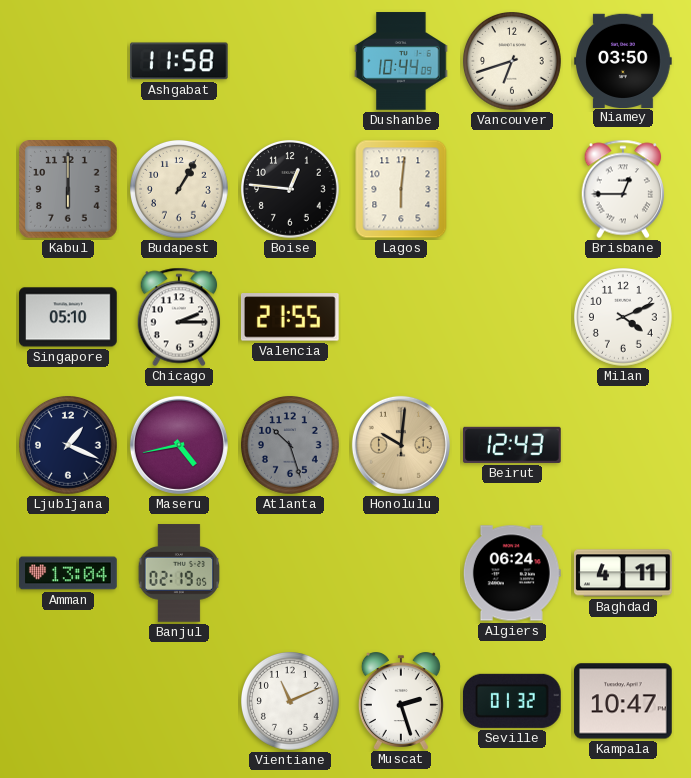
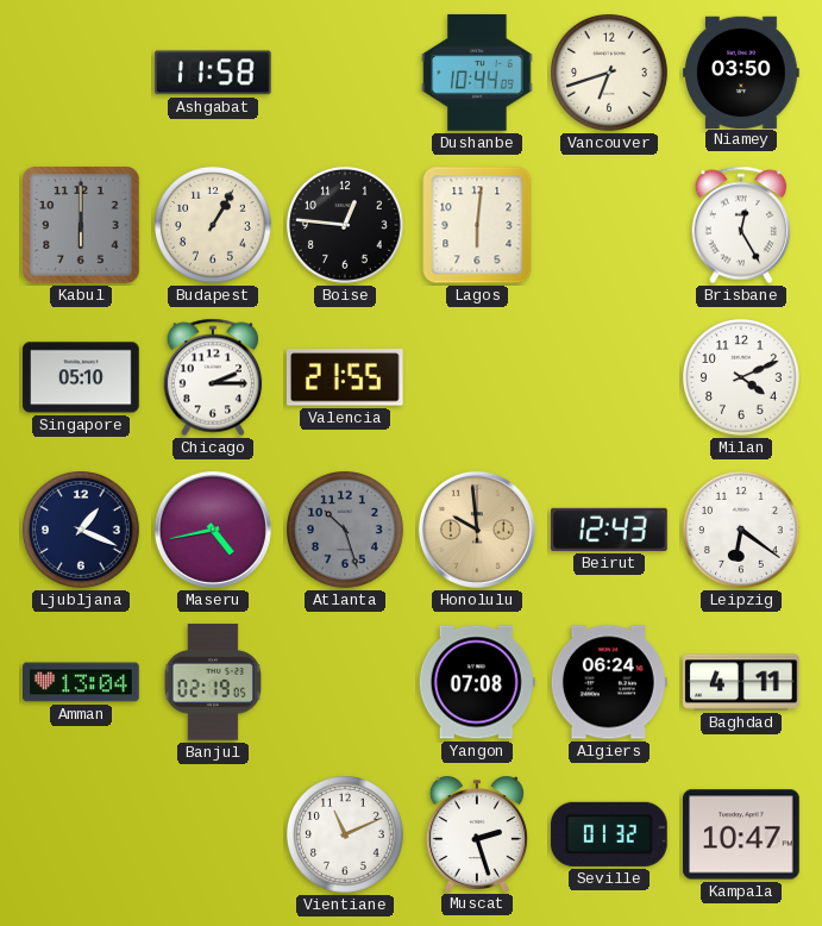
Brisbane: 12:45 -> 12:25 (741, 225)
Honolulu: 10:01 -> 9:59 (477, 530)
Leipzig: none -> 6:21 (742, 531)
Yangon: none -> 07:08 (477, 682)
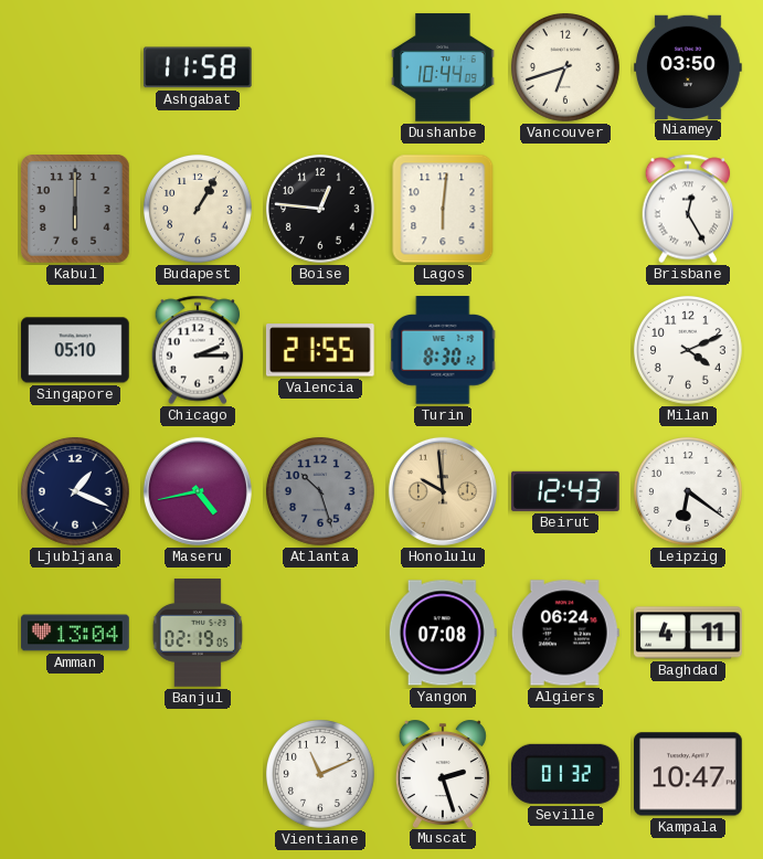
Turin: none -> 8:30 (443, 351)
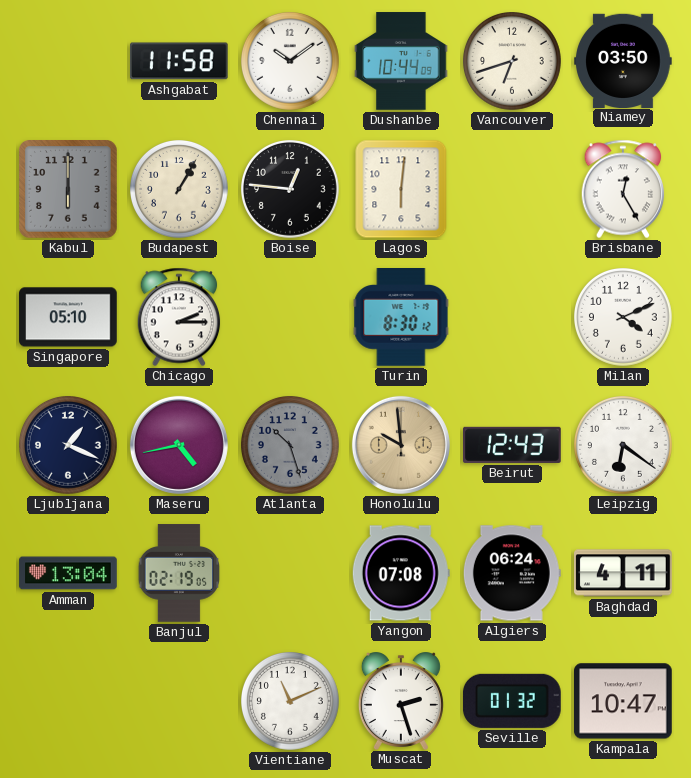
Chennai: none -> 10:09 (291, 62)
Valencia: 21:55 -> none (320, 350)
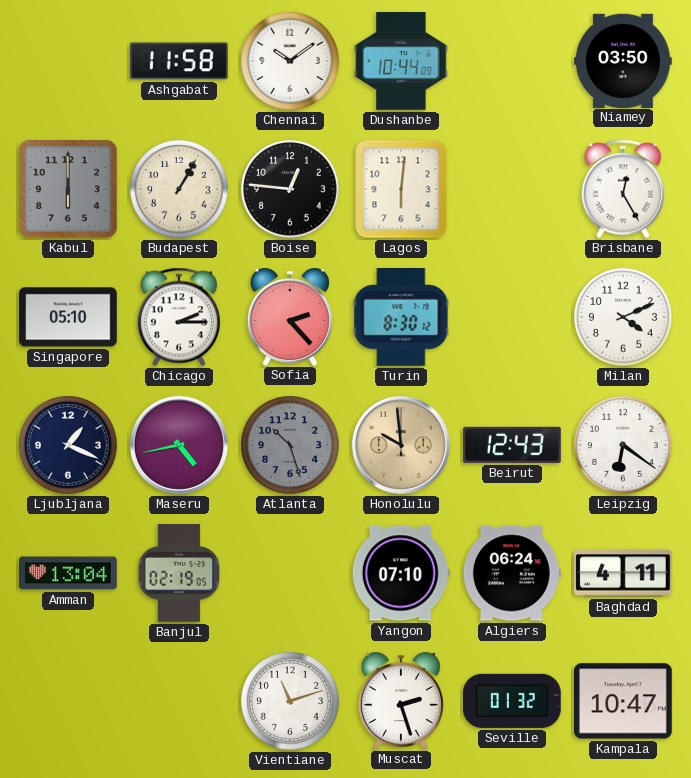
Vancouver: 6:42 -> none (513, 62)
Sofia: none -> 2:23 (290, 317)
Yangon: 07:08 -> 07:10 (401, 573)
Vientiane: 11:11 -> 11:12 (291, 702)
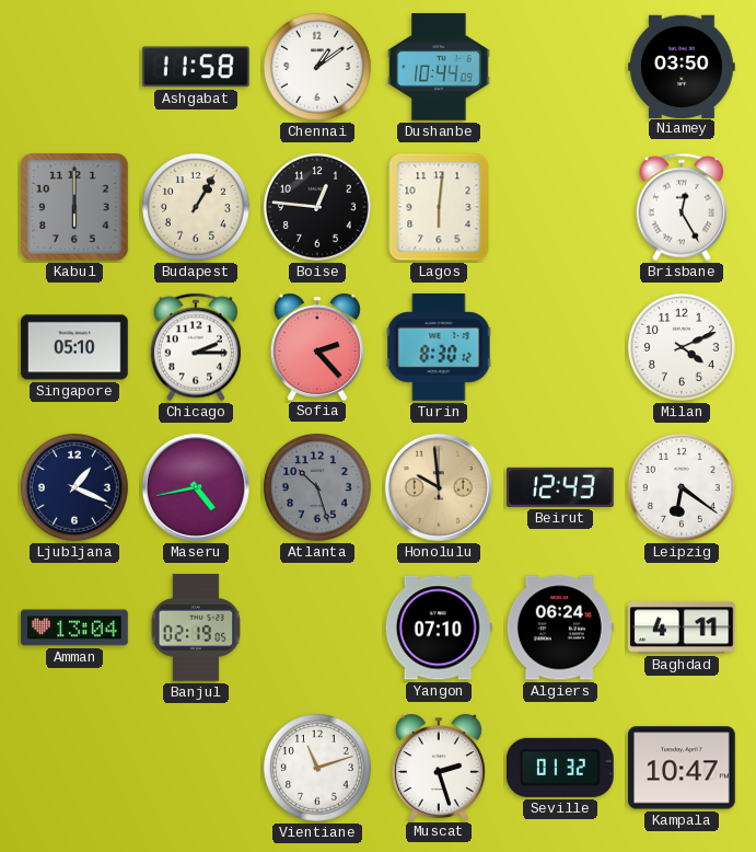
Chennai: 10:09 -> 1:09 (318, 68)
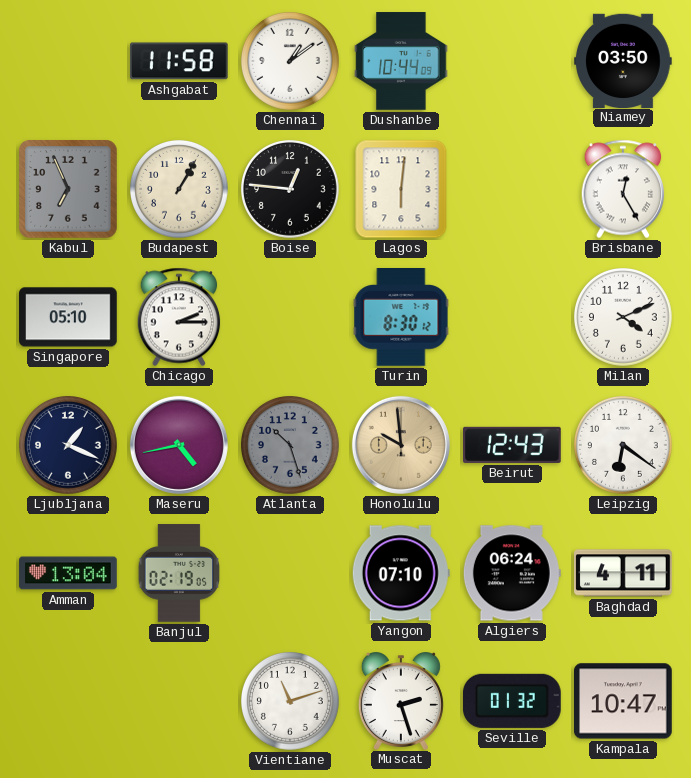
Kabul: 6:00 -> 6:56 (68, 189)
Sofia: 2:23 -> none (317, 347)
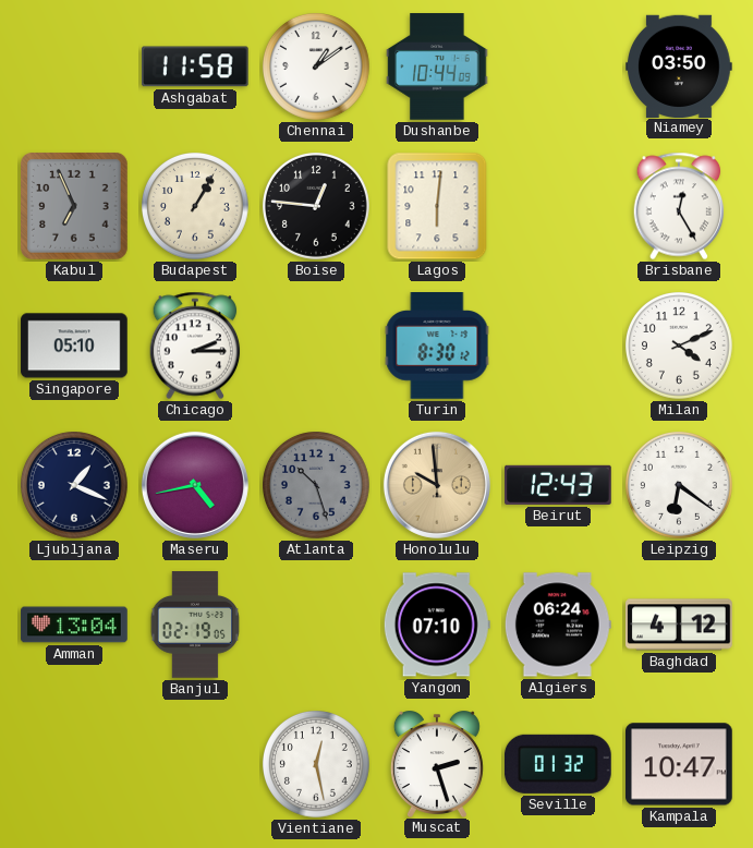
Baghdad: 4:11 -> 4:12 (680, 625)
Vientiane: 11:12 -> 12:28 (317, 765)
